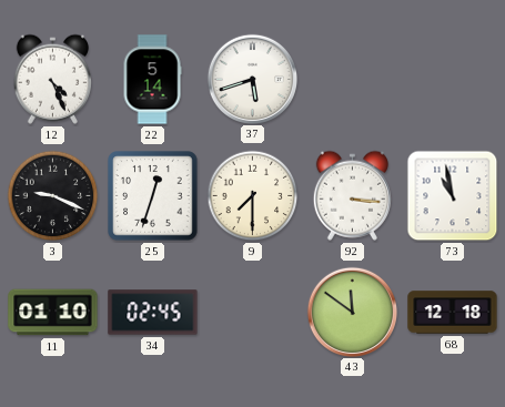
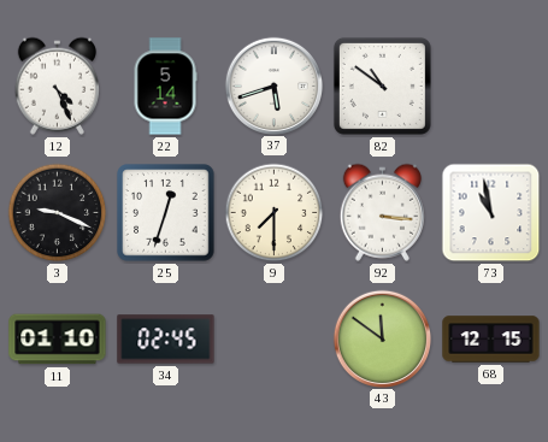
82: none -> 10:51 (382, 86)
68: 12:18 -> 12:15 (491, 340)
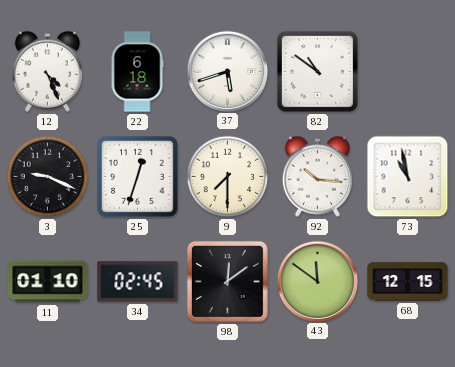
22: 5:14 -> 6:18 (137, 72)
92: 3:16 -> 10:16 (317, 176)
98: none -> 12:09 (227, 281)
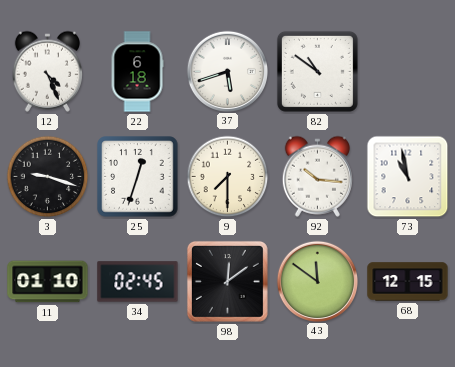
3: 9:19 -> 9:18 (48, 177)
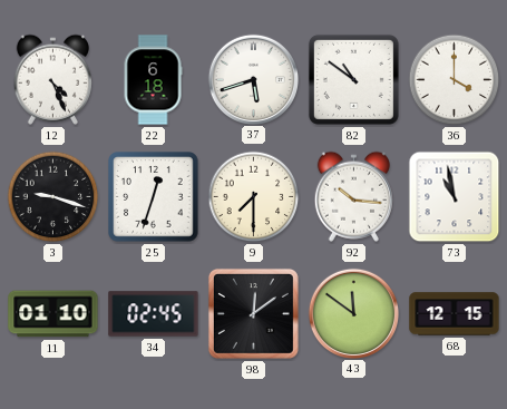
36: none -> 4:00 (455, 80)
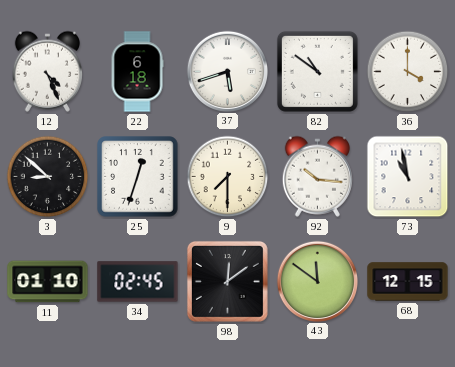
3: 9:18 -> 8:52 (48, 177)
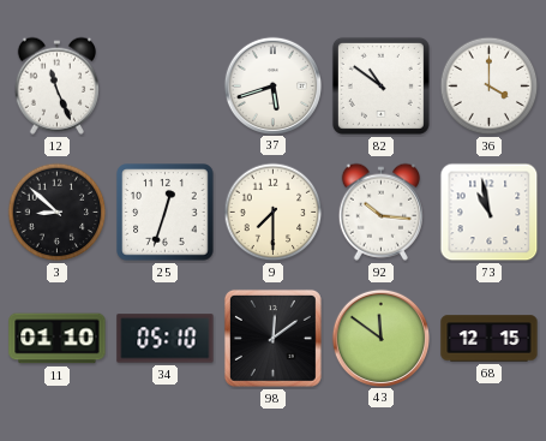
12: 4:26 -> 11:26 (56, 85)
22: 6:18 -> none (137, 72)
34: 02:45 -> 05:10 (166, 339)
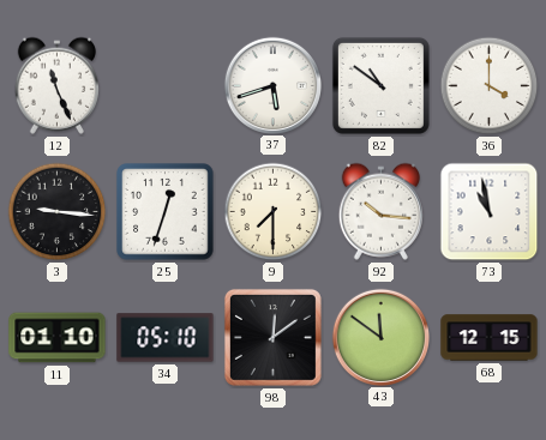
3: 8:52 -> 9:16 (58, 212)
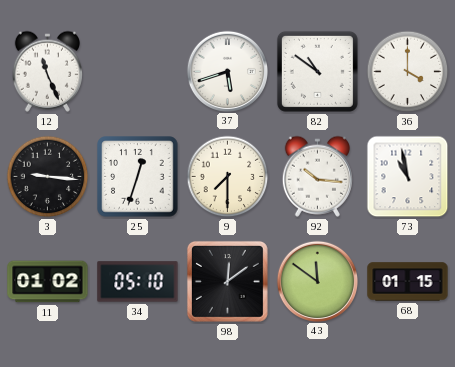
11: 01:10 -> 01:02 (48, 282)
68: 12:15 -> 01:15 (408, 282)
